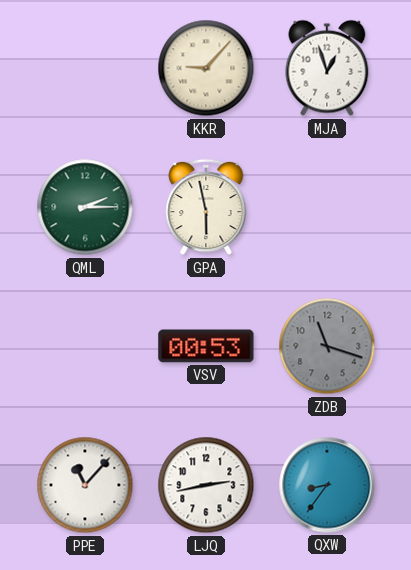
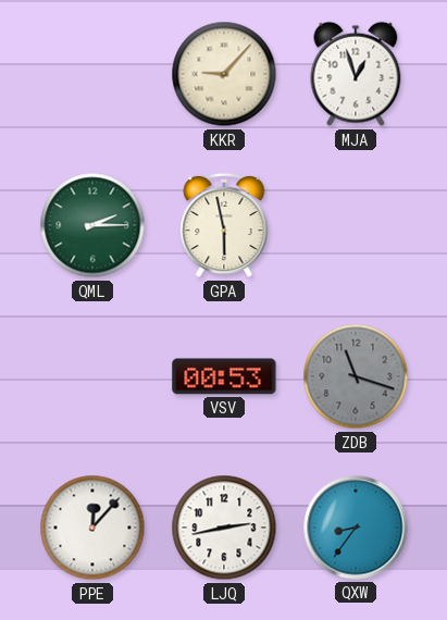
PPE: 11:07 -> 12:07 (92, 528)
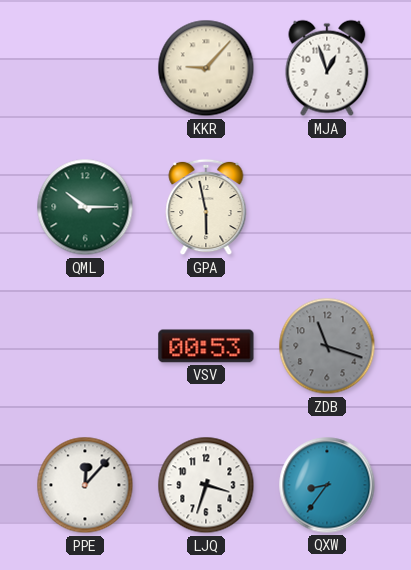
QML: 2:15 -> 10:15 (85, 207)
LJQ: 2:43 -> 3:33 (206, 485)
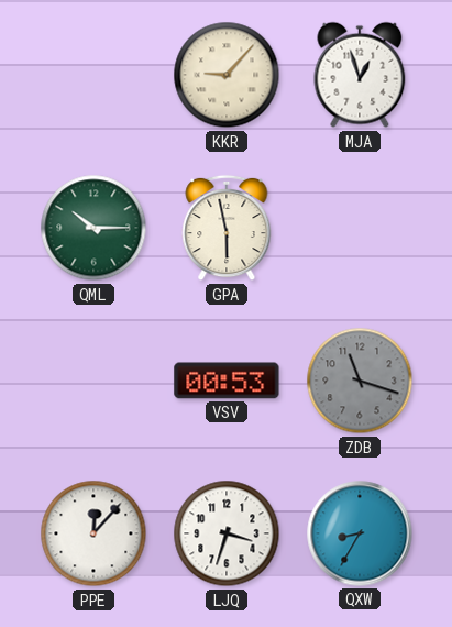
QXW: 8:36 -> 8:35 (360, 533)
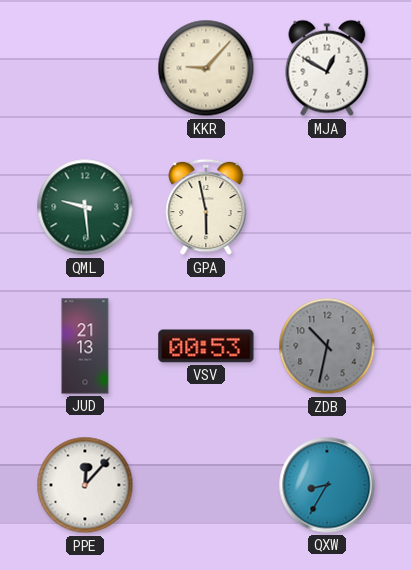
MJA: 12:57 -> 12:50 (327, 68)
QML: 10:15 -> 9:29 (85, 207)
JUD: none -> 21:13 (85, 346)
ZDB: 11:18 -> 10:32 (327, 346)
LJQ: 3:33 -> none (227, 533)
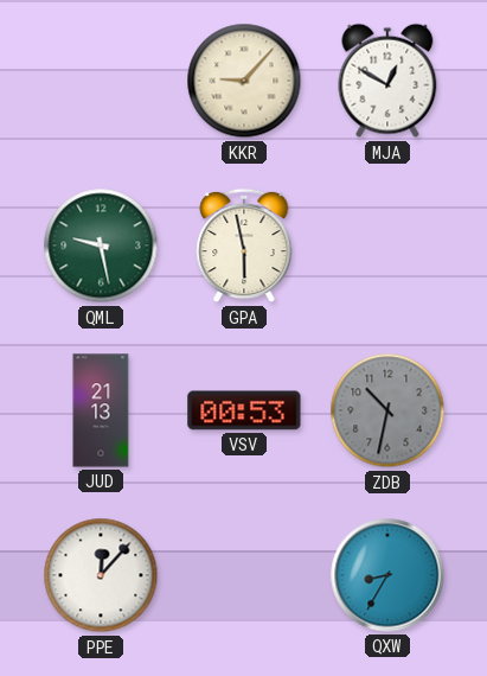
QML: 9:29 -> 9:28 (101, 245)
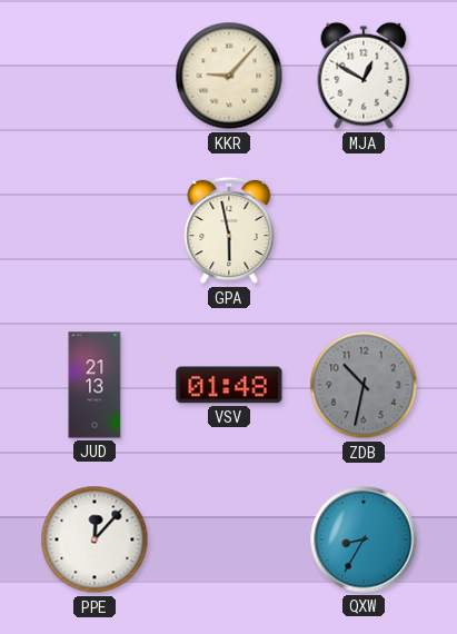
QML: 9:28 -> none (101, 245)
VSV: 00:53 -> 01:48 (229, 385)
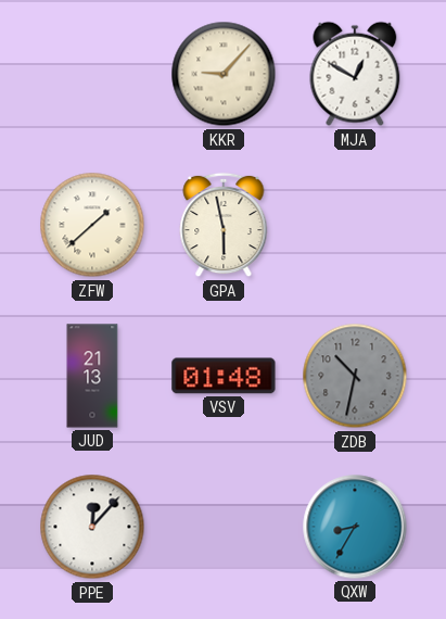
ZFW: none -> 1:38 (92, 225)
